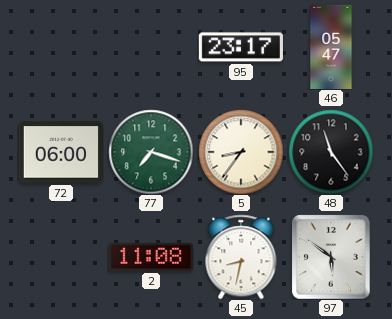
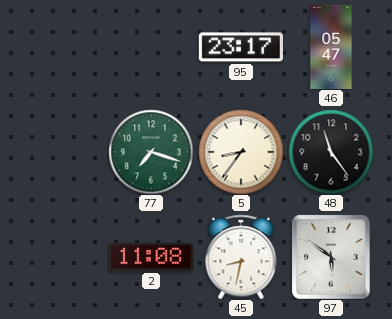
72: 06:00 -> none (61, 152)
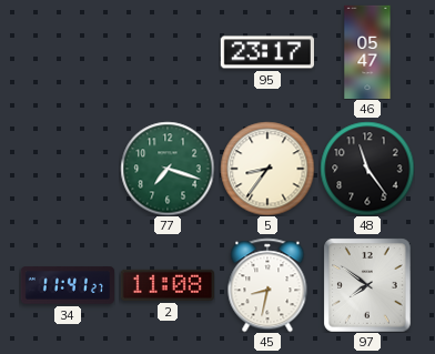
34: none -> 11:41 (67, 285)
97: 5:51 -> 7:51 (367, 285)
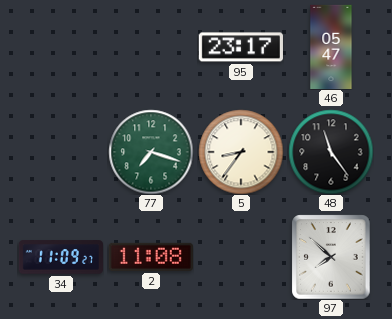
34: 11:41 -> 11:09 (60, 257)
45: 8:32 -> none (267, 285)
97: 7:51 -> 7:52 (331, 257)
